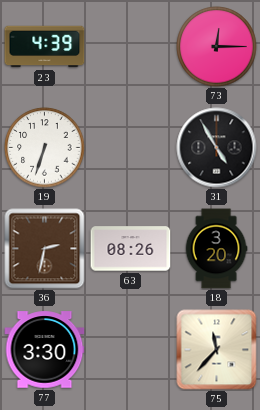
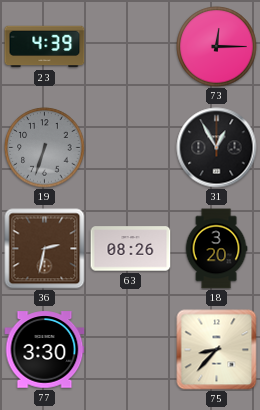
19 dial: white -> grey (45, 148)
31: 4:55 -> 12:55 (217, 148)
75: 11:37 -> 8:37 (217, 350)
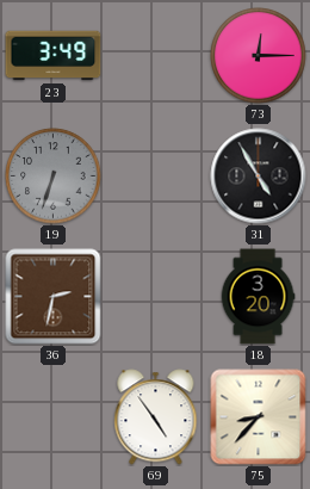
23: 4:39 -> 3:49 (54, 56)
31: 12:55 -> 4:55 (259, 177)
63: 08:26 -> none (131, 249)
77: 3:30 -> none (45, 350)
69: none -> 4:54 (156, 417)
